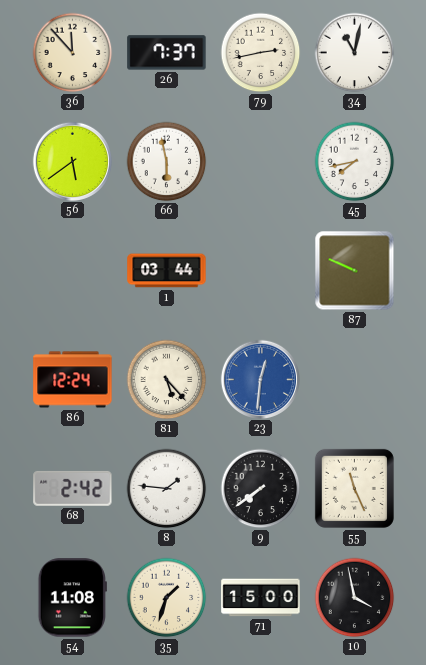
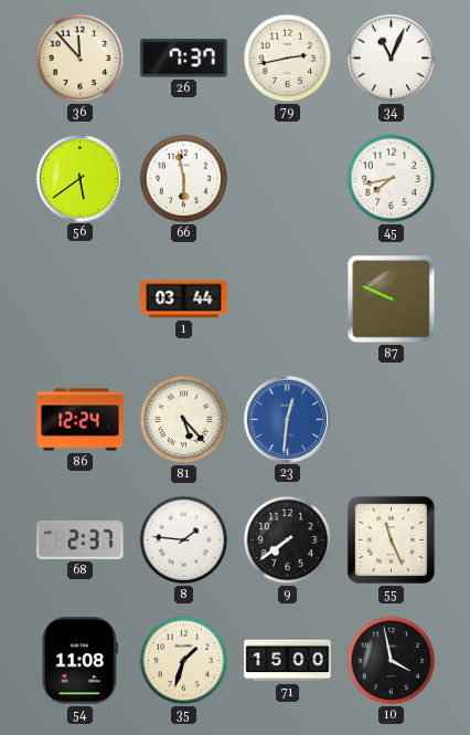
34: 11:02 -> 11:04 (392, 59)
68: 2:42 -> 2:37 (81, 539)
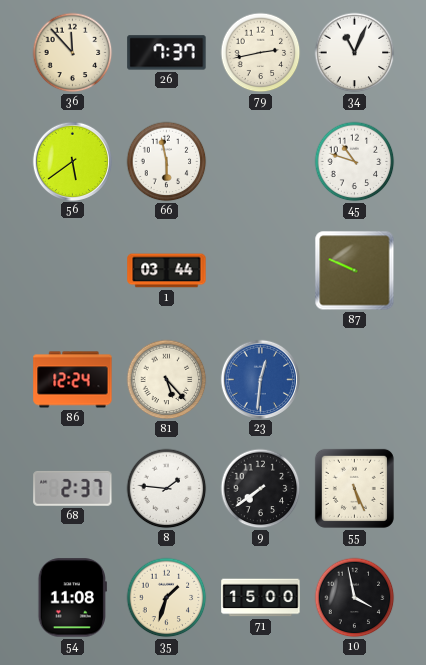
45: 7:43 -> 10:48 (355, 162)
55: 11:26 -> 5:26 (354, 488)
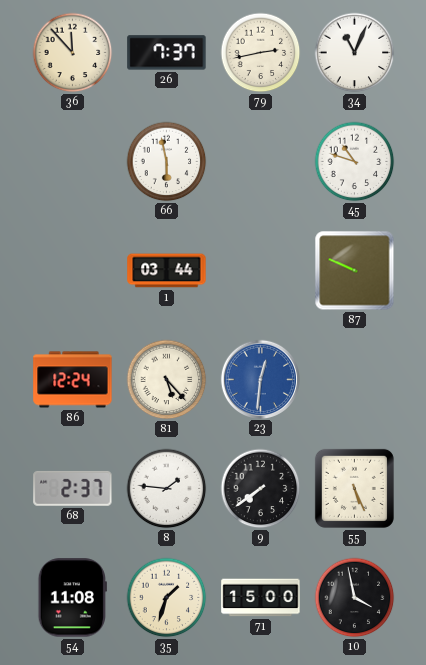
56: 5:39 -> none (72, 161)
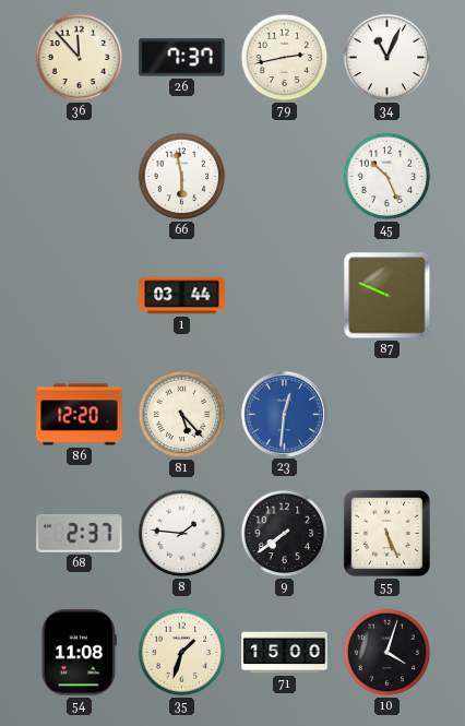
45: 10:48 -> 10:26 (388, 177)
86: 12:24 -> 12:20 (80, 415)
10: 3:58 -> 4:03 (388, 653)
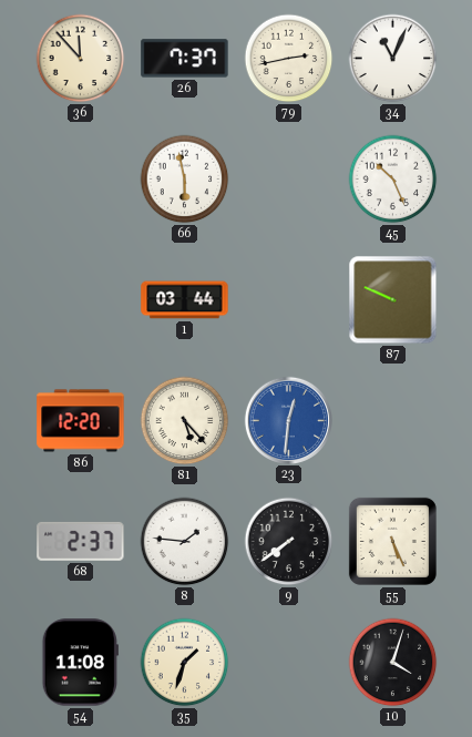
71: 15:00 -> none (285, 653)
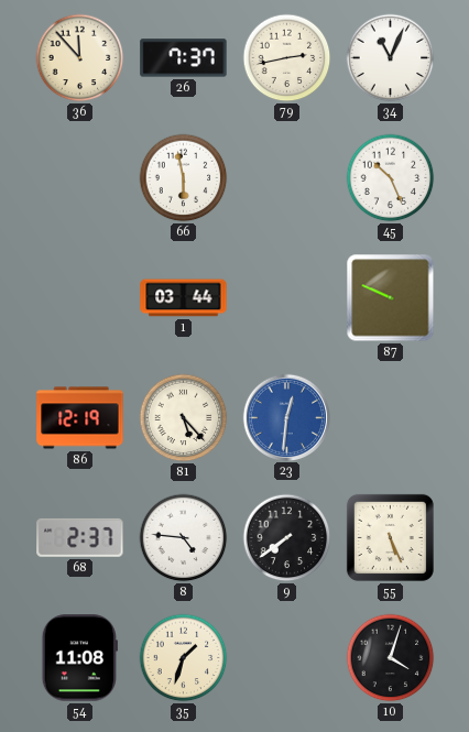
86: 12:20 -> 12:19 (80, 418)
8: 1:46 -> 4:46 (184, 538)
